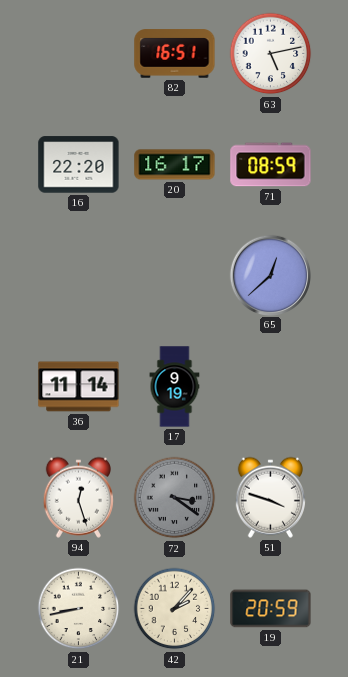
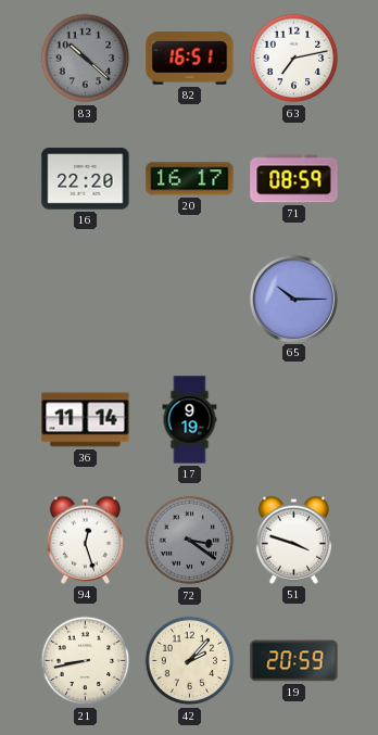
83: none -> 10:22 (86, 59)
63: 5:13 -> 7:13 (294, 59)
65: 12:38 -> 10:15 (293, 299)
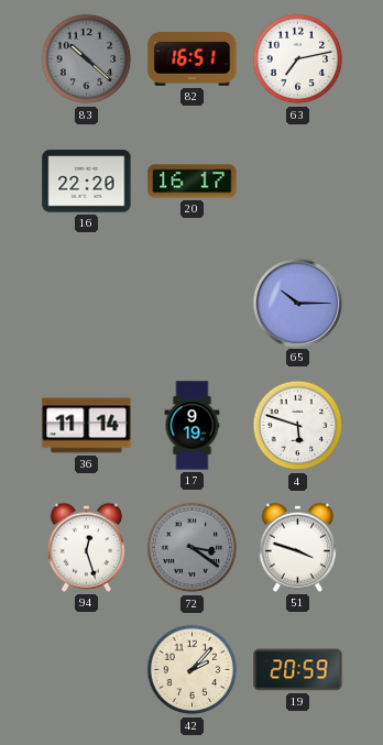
71: 08:59 -> none (294, 179)
4: none -> 5:48 (298, 426)
21: 8:43 -> none (86, 661)
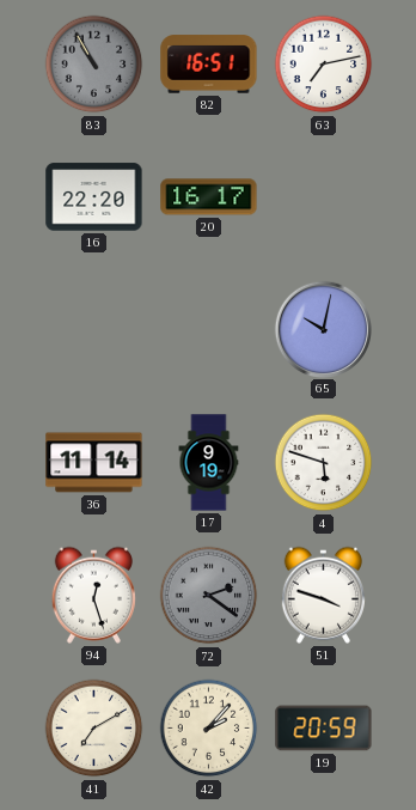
83: 10:22 -> 10:55 (94, 65)
65: 10:15 -> 10:02 (323, 329)
72: 3:21 -> 2:21 (209, 596)
41: none -> 7:10 (94, 729)
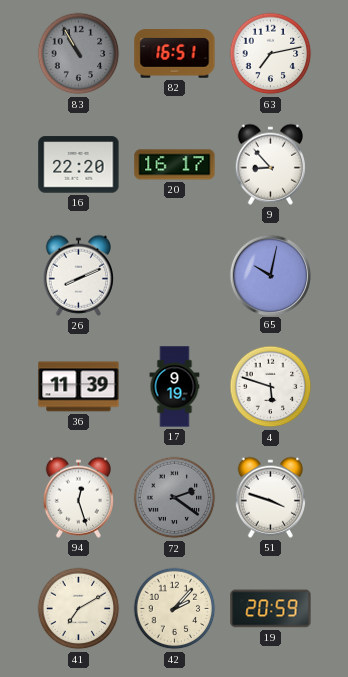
9: none -> 8:53 (270, 164)
26: none -> 8:11 (78, 275)
36: 11:14 -> 11:39 (79, 387)
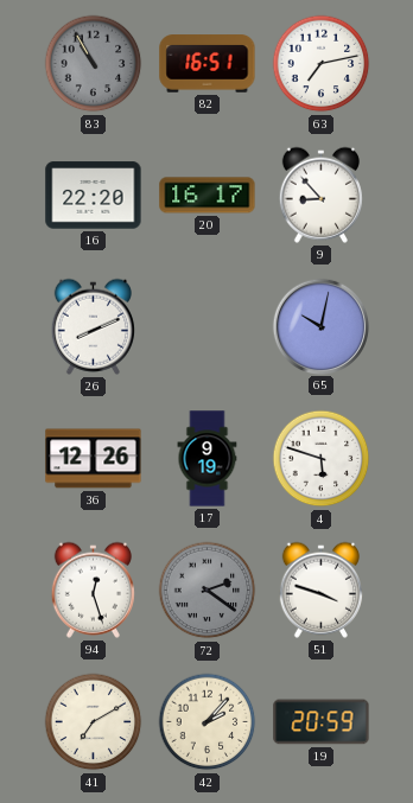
36: 11:39 -> 12:26 (94, 459)
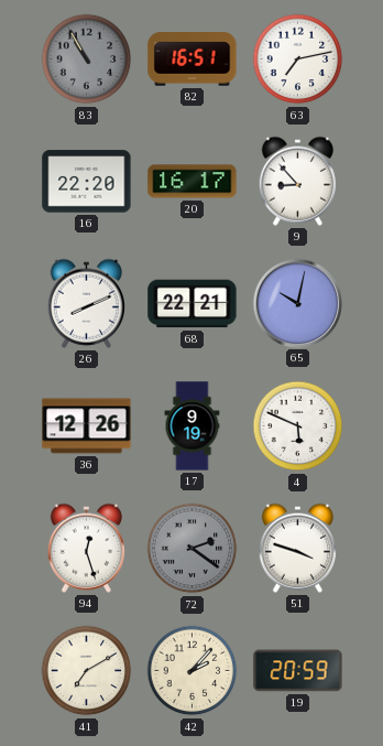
68: none -> 22:21 (193, 304)
4: 5:48 -> 5:49 (298, 426)
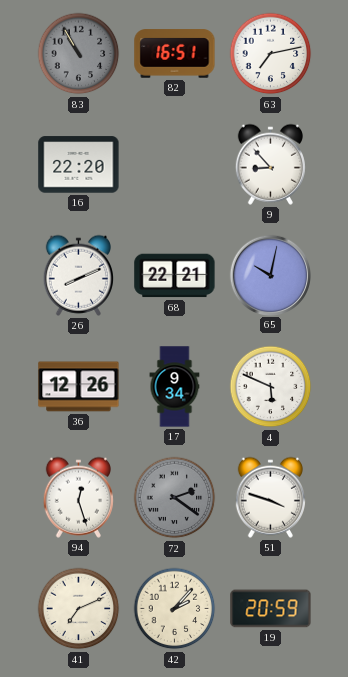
20: 16:17 -> none (193, 182)
17: 9:19 -> 9:34 (175, 387)
41: 7:10 -> 7:11 (79, 609)
